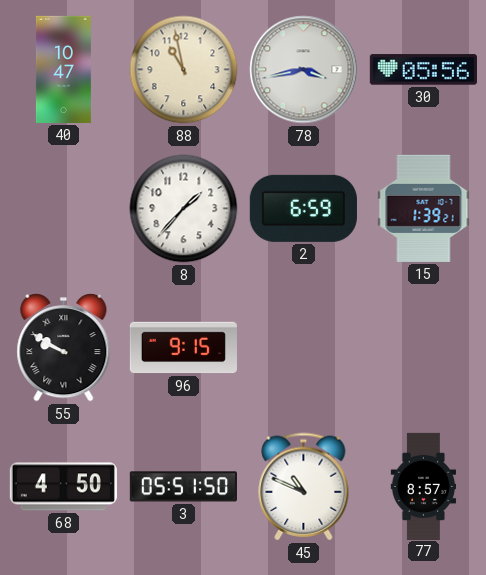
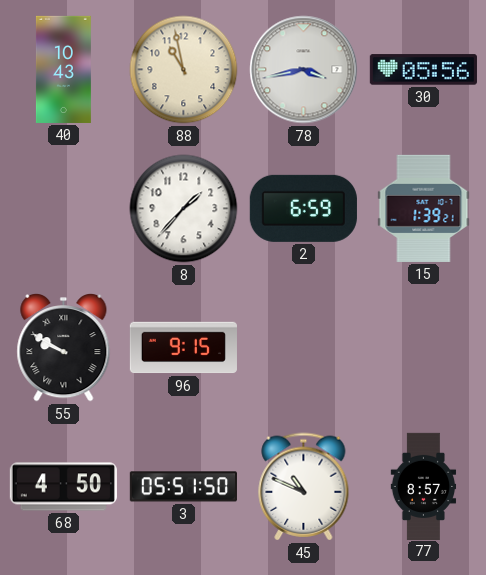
40: 10:47 -> 10:43 (63, 69)
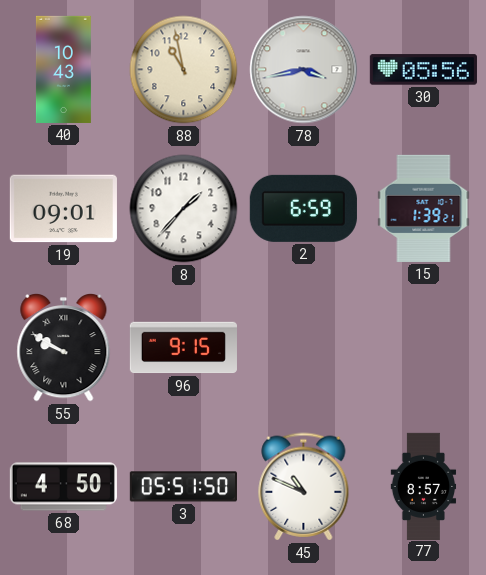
19: none -> 09:01 (63, 209)
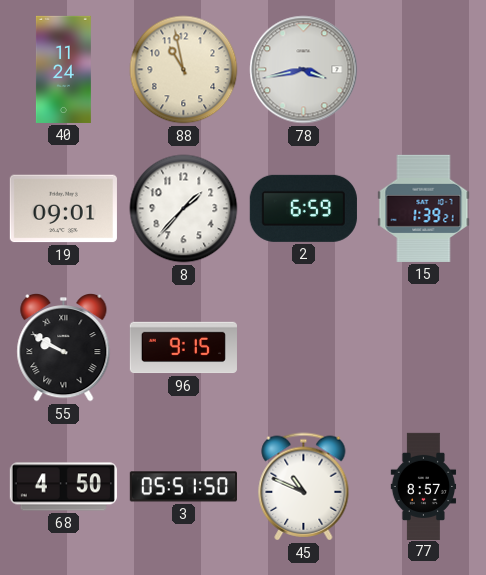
40: 10:43 -> 11:24 (63, 69)
30: 05:56 -> none (423, 70)
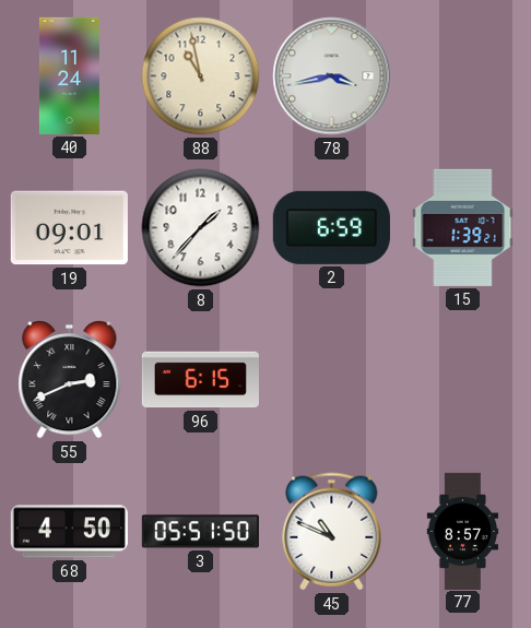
55: 9:50 -> 2:41 (70, 380)
96: 9:15 -> 6:15 (200, 380)
